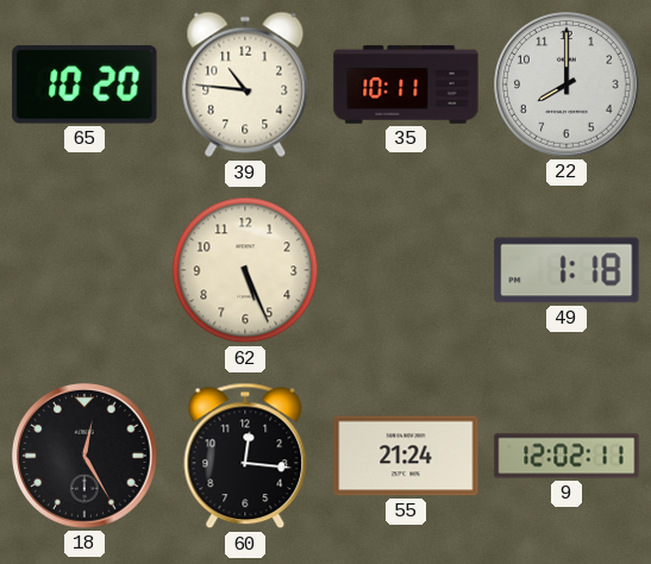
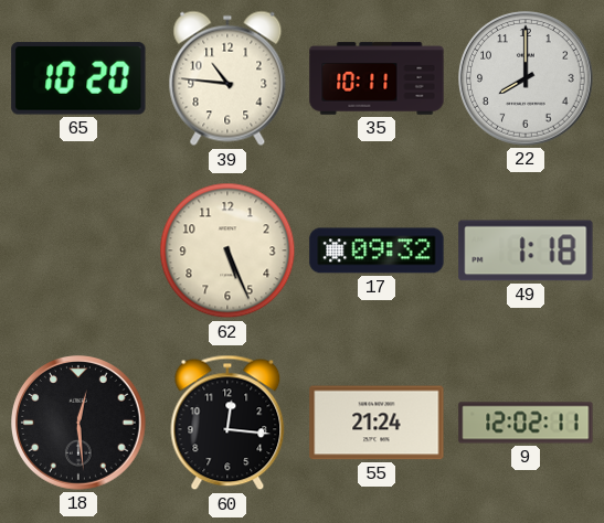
17: none -> 09:32 (377, 250)
18: 12:25 -> 12:29 (80, 424)
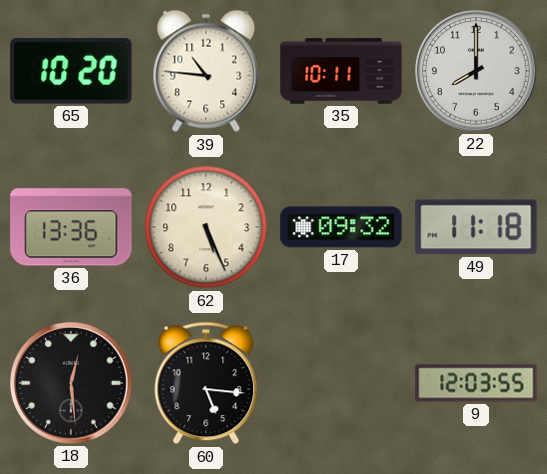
36: none -> 13:36 (71, 227)
49: 1:18 -> 11:18 (476, 227)
60: 12:16 -> 5:16 (206, 383)
55: 21:24 -> none (377, 423)
9: 12:02 -> 12:03 (476, 383)
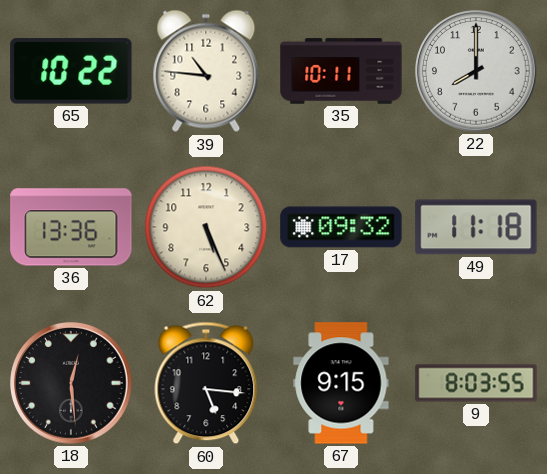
65: 10:20 -> 10:22 (71, 71)
67: none -> 9:15 (341, 383)
9: 12:03 -> 8:03 (476, 383)
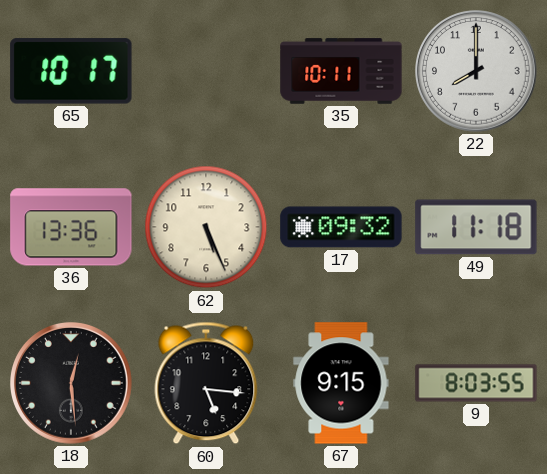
65: 10:22 -> 10:17 (71, 71)
39: 10:46 -> none (206, 71)
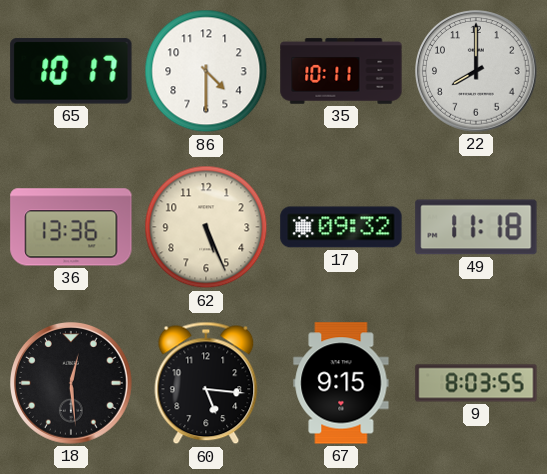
86: none -> 4:30 (206, 71)
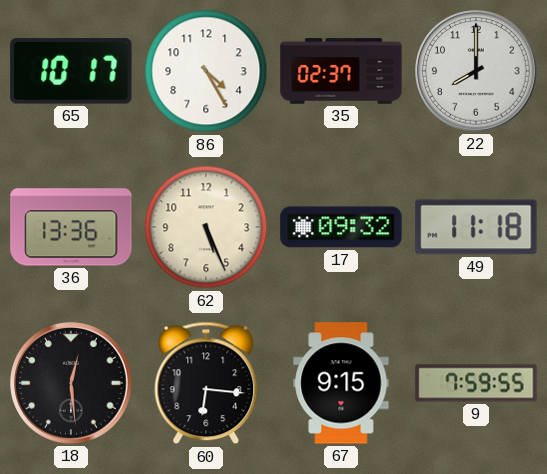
86: 4:30 -> 4:25 (206, 71)
35: 10:11 -> 02:37 (341, 71)
60: 5:16 -> 6:16 (206, 383)
9: 8:03 -> 7:59 (476, 383)
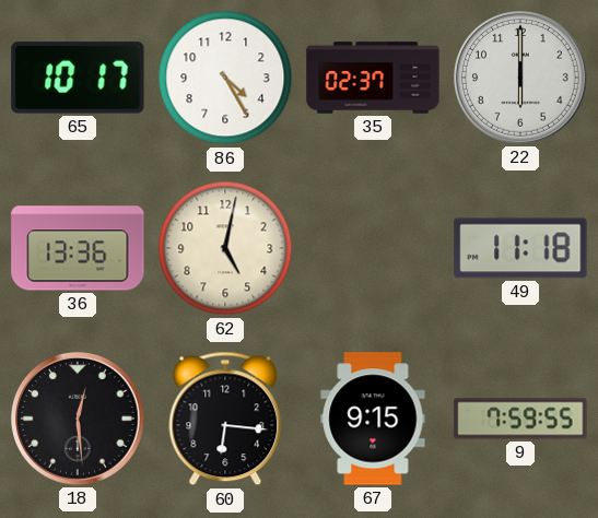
22: 8:00 -> 6:00 (521, 79)
62: 5:26 -> 5:02 (225, 248)
17: 09:32 -> none (341, 227)
